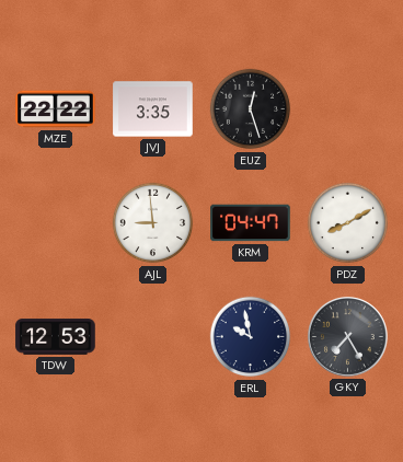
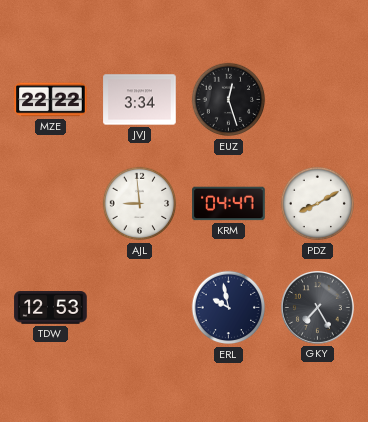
JVJ: 3:35 -> 3:34 (140, 100)
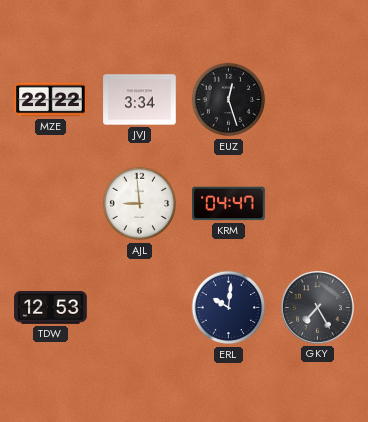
PDZ: 8:10 -> none (318, 204)
ERL: 9:58 -> 10:01 (229, 308)
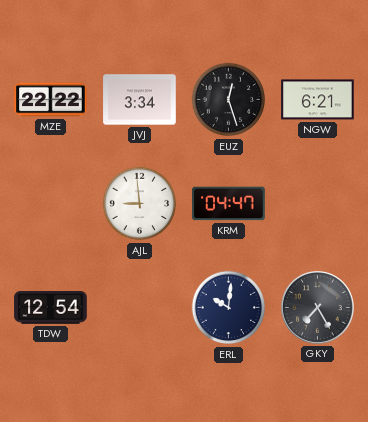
NGW: none -> 6:21 (318, 100)
TDW: 12:53 -> 12:54 (51, 308)
